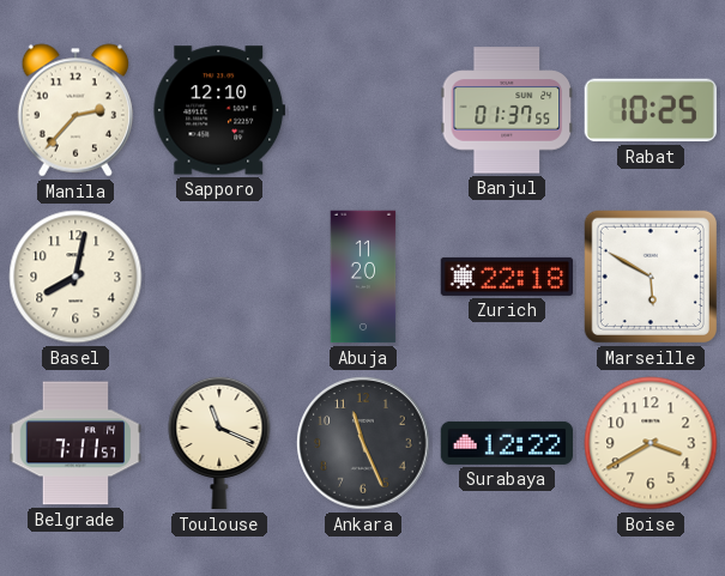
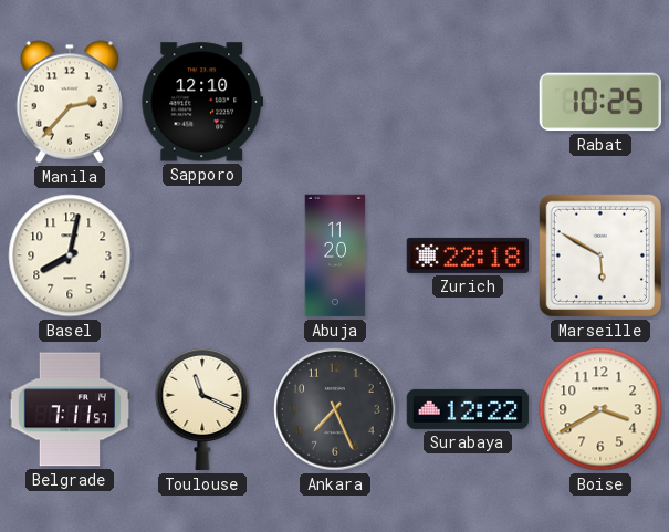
Banjul: 01:37 -> none (507, 110)
Ankara: 11:26 -> 7:26 (335, 409)
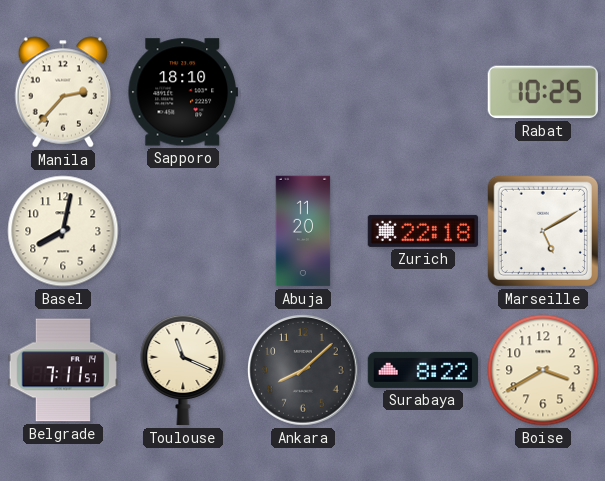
Sapporo: 12:10 -> 18:10 (182, 92)
Marseille: 5:50 -> 5:10 (543, 231)
Ankara: 7:26 -> 8:08 (303, 370)
Surabaya: 12:22 -> 8:22 (423, 370)
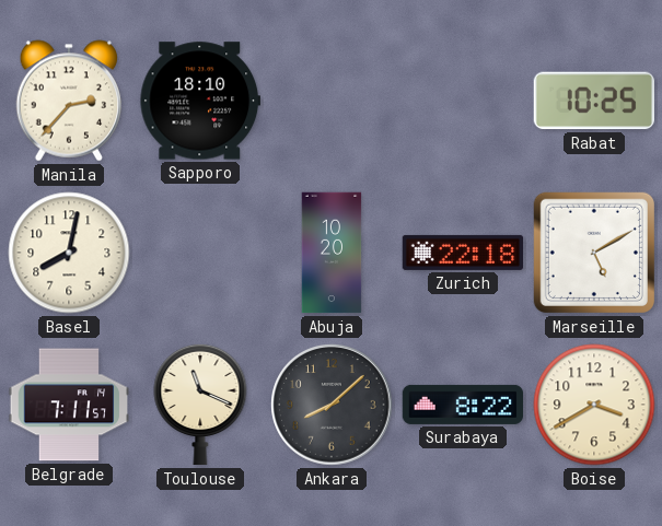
Abuja: 11:20 -> 10:20 (332, 253)
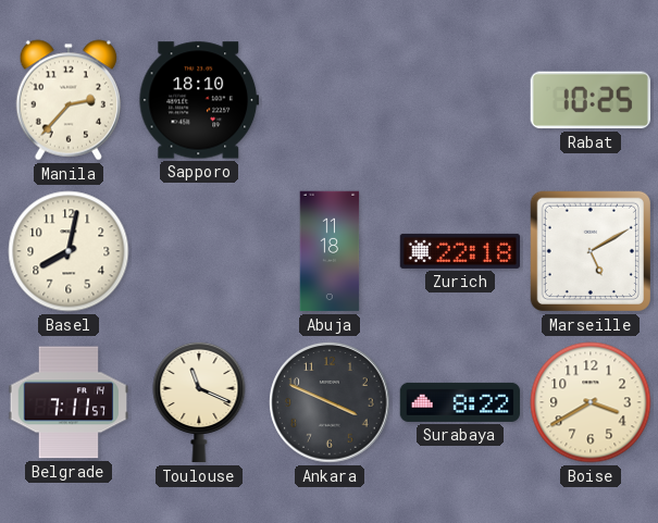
Abuja: 10:20 -> 11:18 (330, 251)
Ankara: 8:08 -> 3:49 (330, 402)
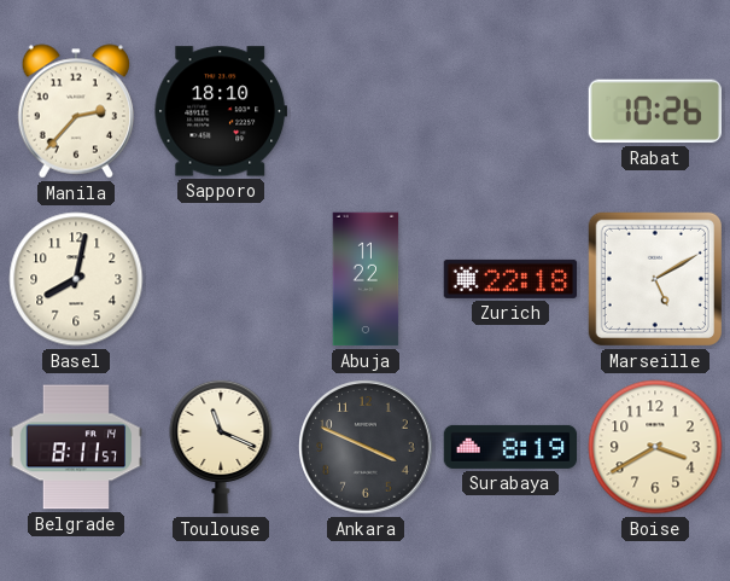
Rabat: 10:25 -> 10:26 (654, 111)
Abuja: 11:18 -> 11:22 (366, 279)
Belgrade: 7:11 -> 8:11 (76, 447)
Surabaya: 8:22 -> 8:19 (510, 447)
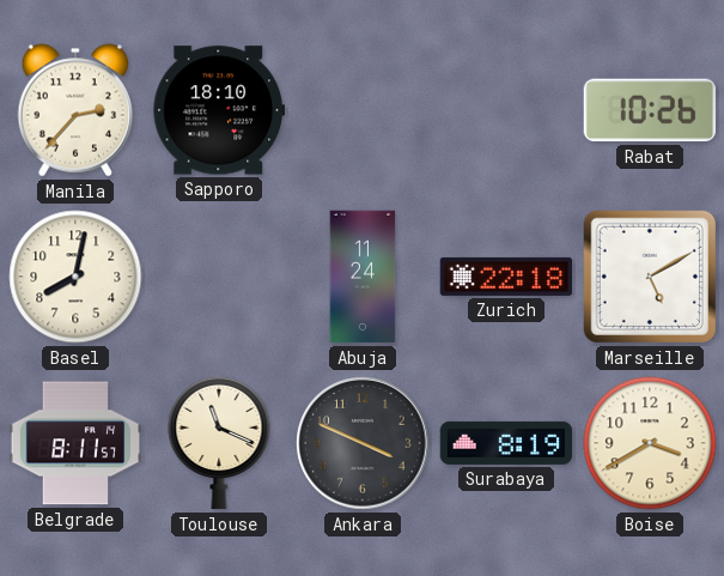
Abuja: 11:22 -> 11:24 (363, 277)
